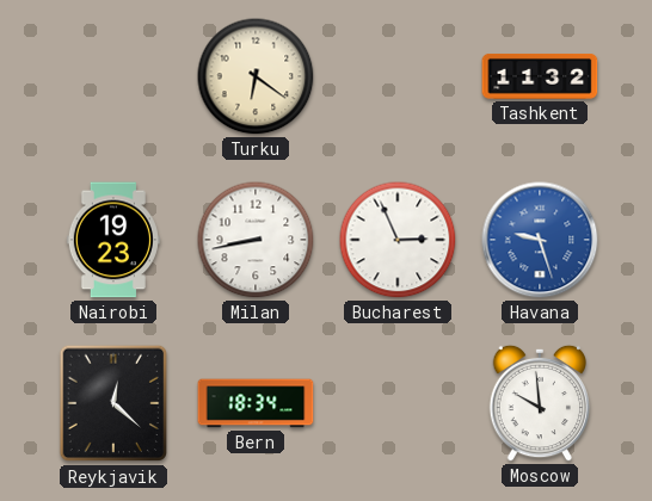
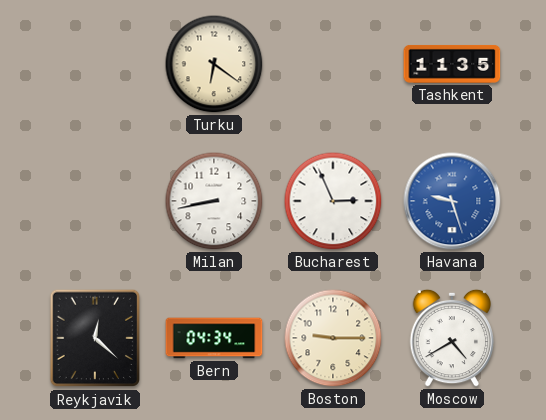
Tashkent: 11:32 -> 11:35 (452, 64)
Nairobi: 19:23 -> none (113, 240)
Bern: 18:34 -> 04:34 (214, 338)
Boston: none -> 9:15 (333, 338)
Moscow: 9:59 -> 4:40 (452, 338)
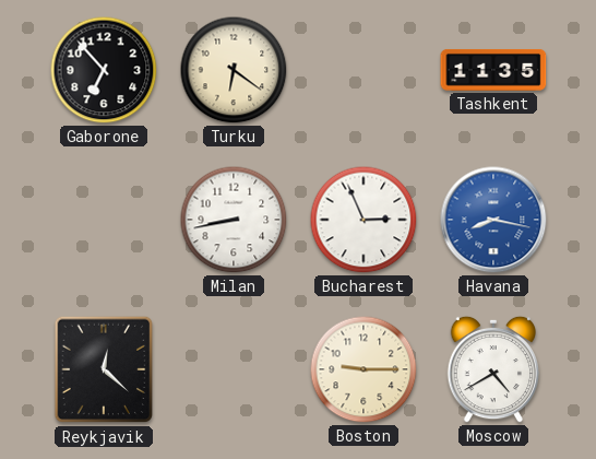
Gaborone: none -> 6:53 (104, 70)
Havana: 9:27 -> 8:17 (493, 220)
Bern: 04:34 -> none (214, 338)
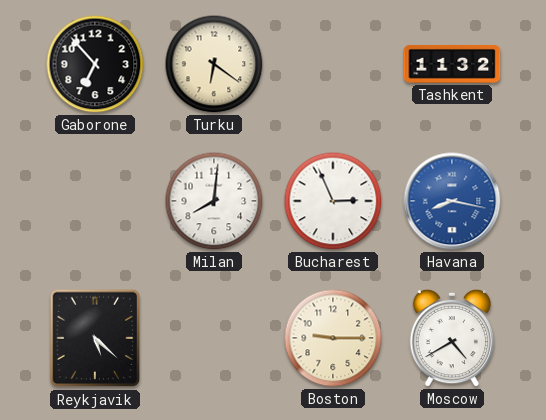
Tashkent: 11:35 -> 11:32 (452, 64)
Milan: 8:43 -> 8:01 (214, 201)
Reykjavik: 12:22 -> 5:22 (95, 338)
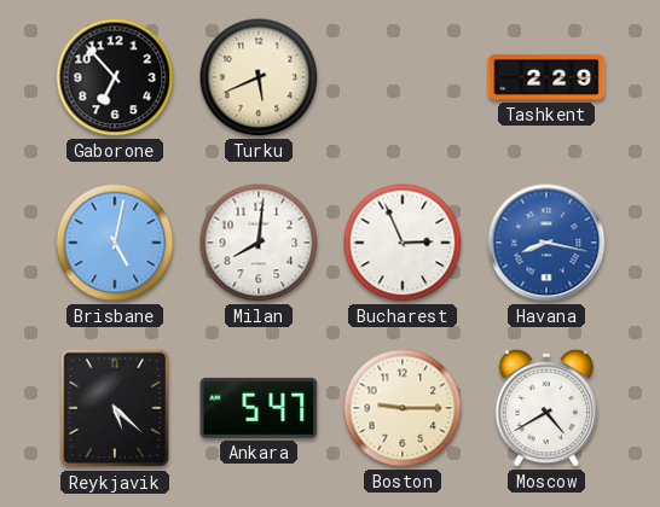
Turku: 6:21 -> 5:41 (259, 77)
Tashkent: 11:32 -> 2:29 (546, 77)
Brisbane: none -> 5:02 (115, 243)
Ankara: none -> 5:47 (259, 408)
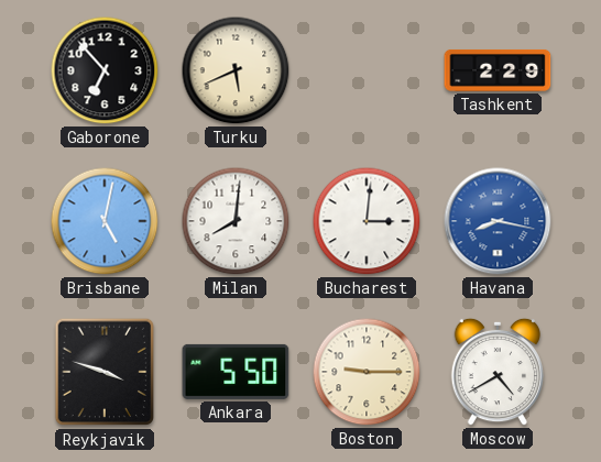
Bucharest: 2:56 -> 3:01 (367, 221)
Reykjavik: 5:22 -> 3:48 (105, 372)
Ankara: 5:47 -> 5:50 (236, 372)
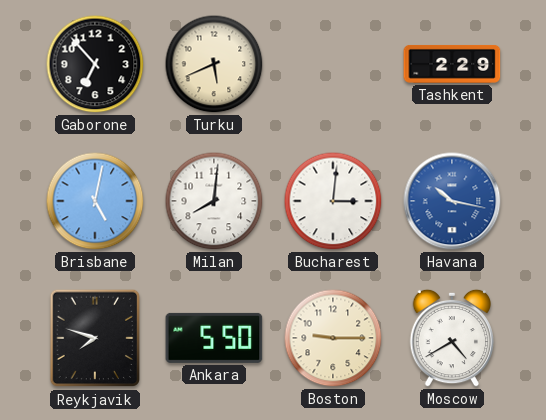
Havana: 8:17 -> 10:17 (452, 201)
Reykjavik: 3:48 -> 7:48 (95, 338)
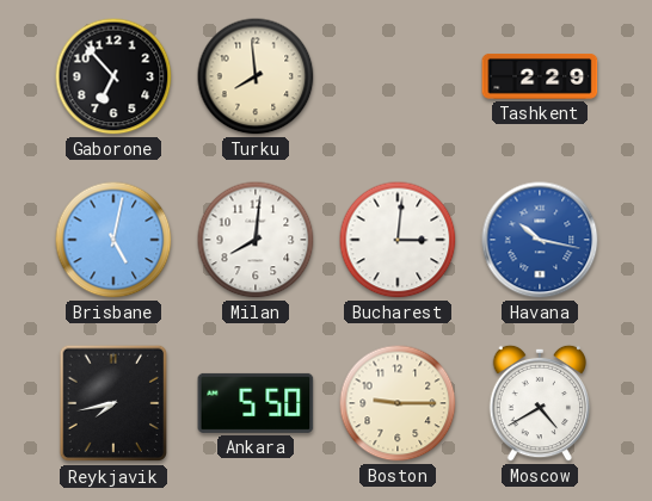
Turku: 5:41 -> 7:59 (256, 76)
Reykjavik: 7:48 -> 7:43 (113, 403)
